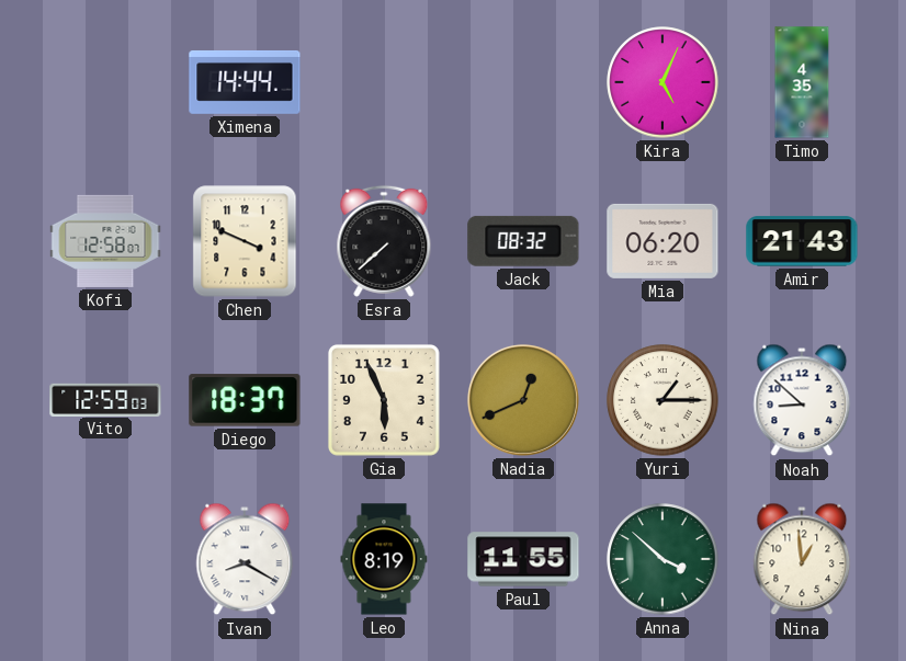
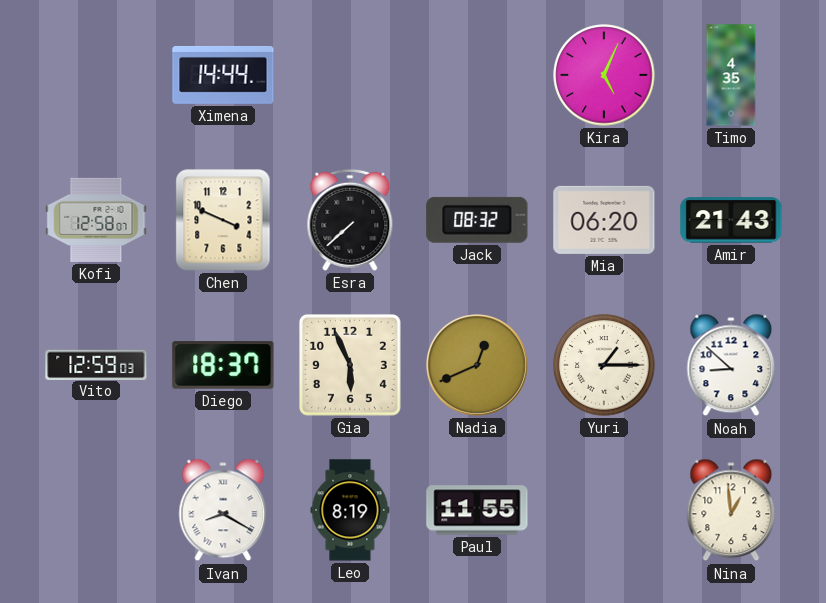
Anna: 3:52 -> none (662, 559)
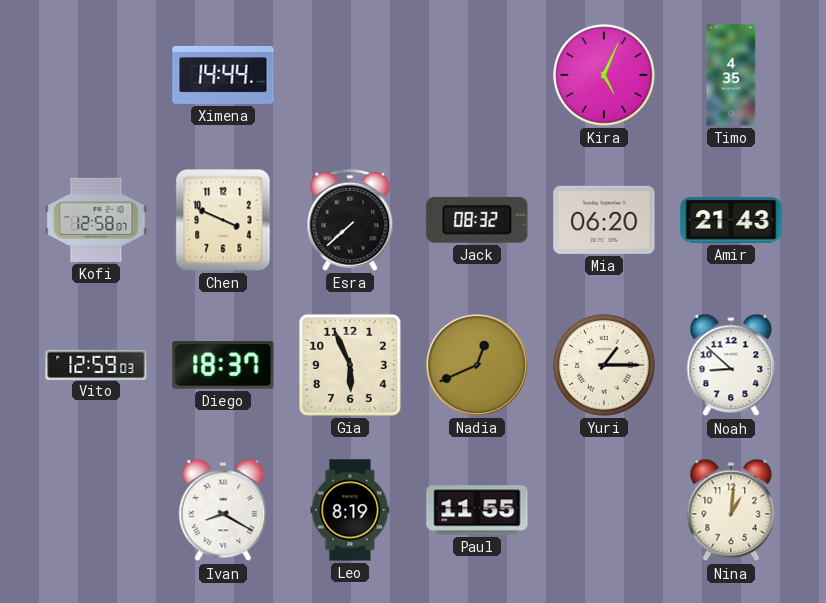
Nina: 12:59 -> 1:01 (731, 510)
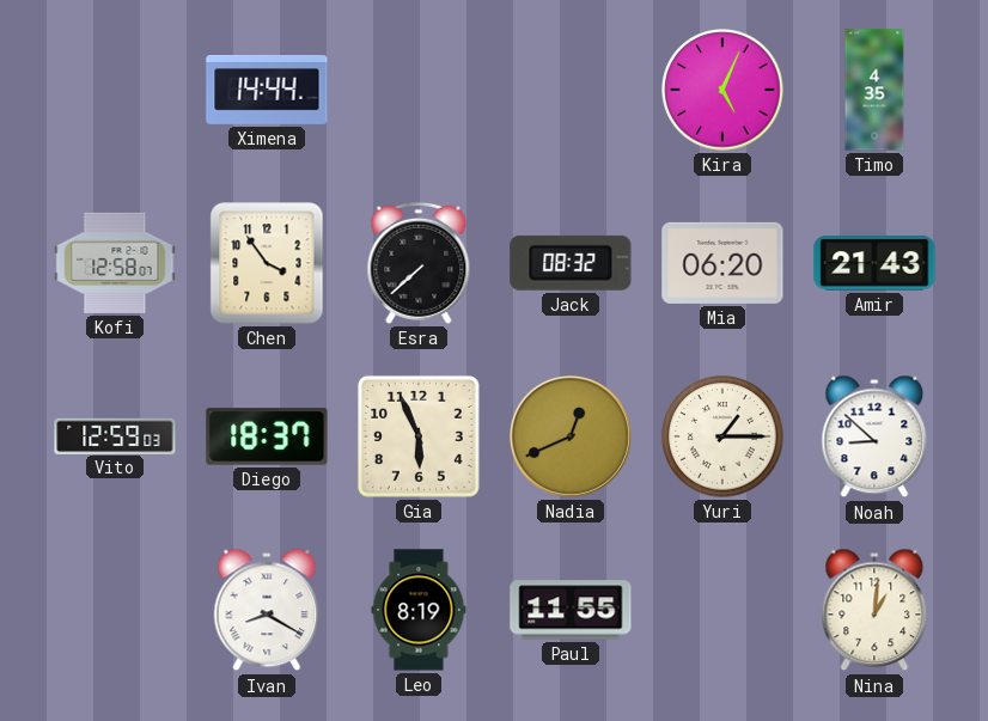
Chen: 3:49 -> 3:54 (267, 263)
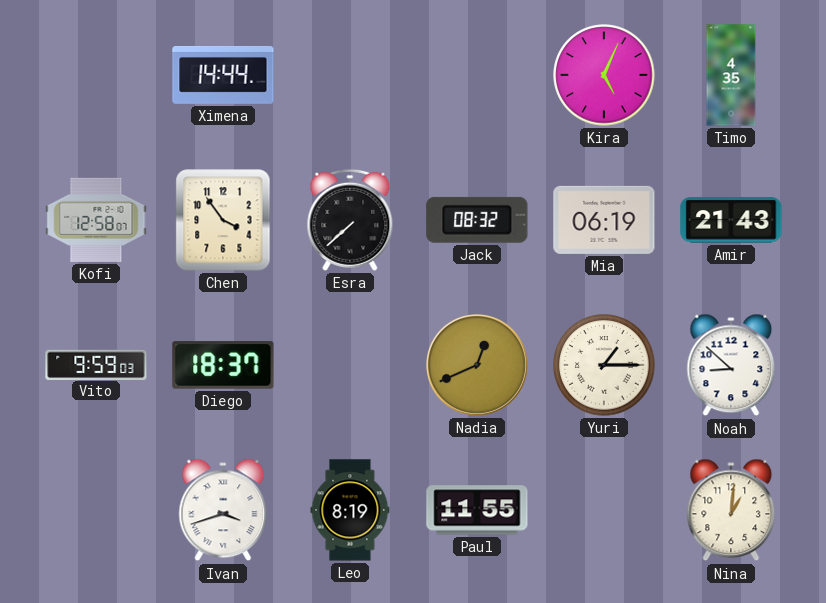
Mia: 06:20 -> 06:19 (604, 220)
Vito: 12:59 -> 9:59 (96, 364)
Gia: 5:56 -> none (419, 436)
Ivan: 8:20 -> 3:42 (223, 510)
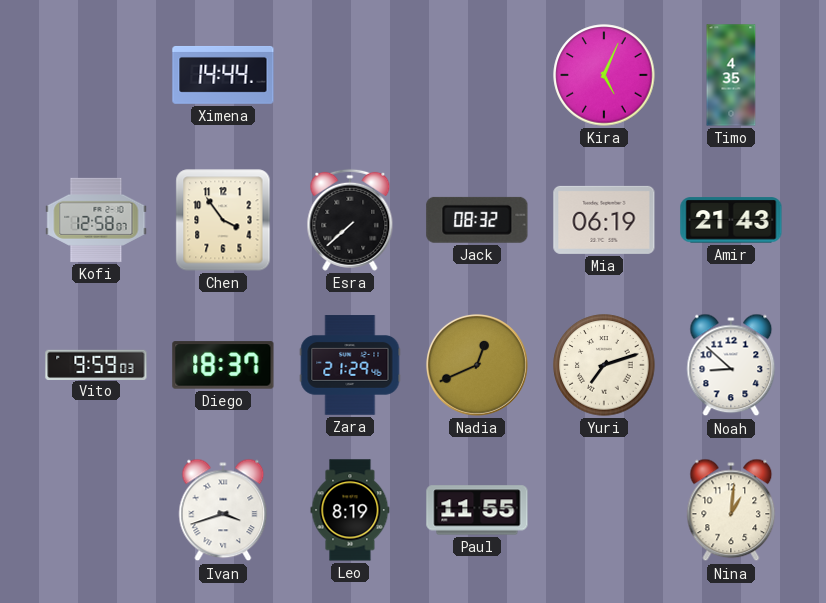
Zara: none -> 21:29 (350, 365)
Yuri: 1:15 -> 7:12 (604, 365)
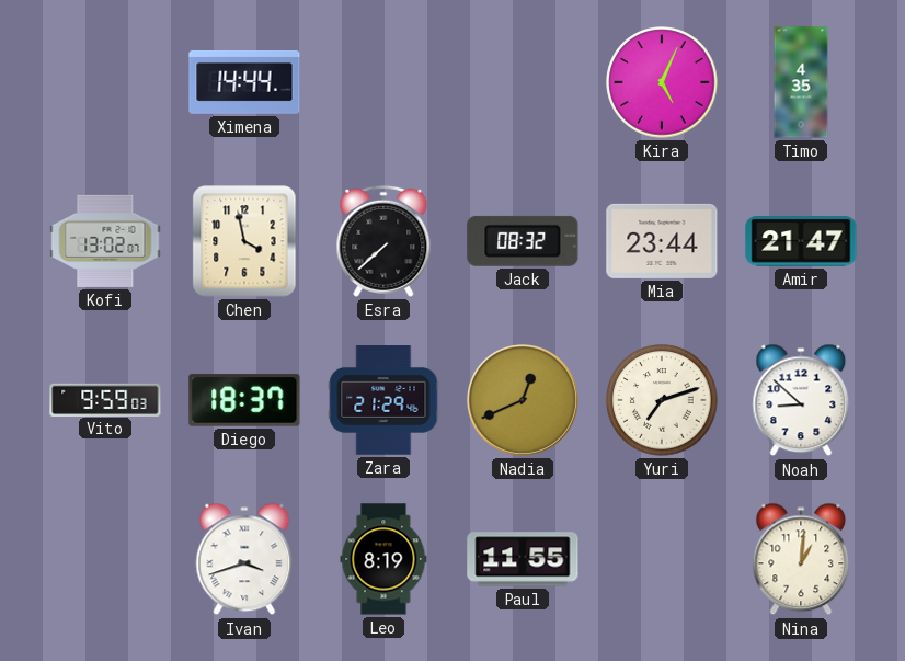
Kofi: 12:58 -> 13:02 (105, 241)
Chen: 3:54 -> 3:58 (244, 241)
Mia: 06:19 -> 23:44 (662, 241)
Amir: 21:43 -> 21:47 (801, 241)
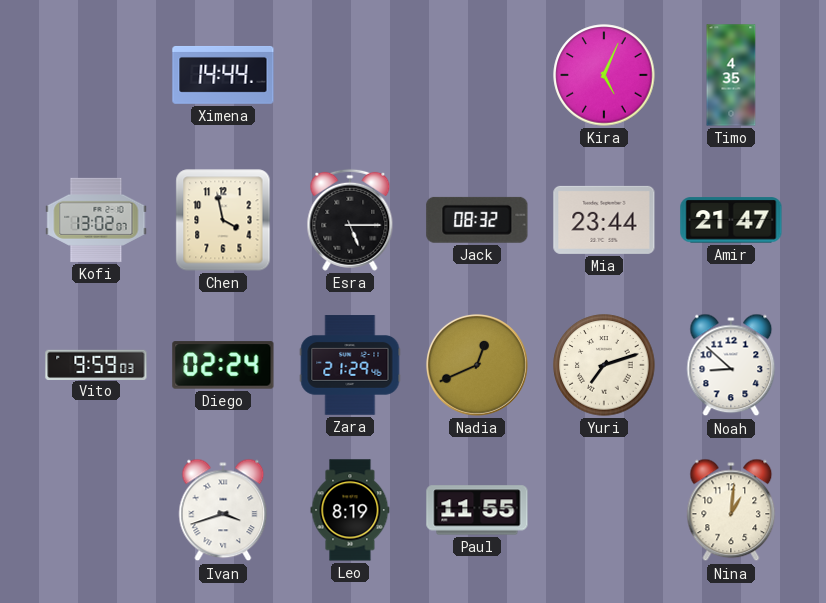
Esra: 7:38 -> 5:15 (350, 220)
Diego: 18:37 -> 02:24 (223, 365)
